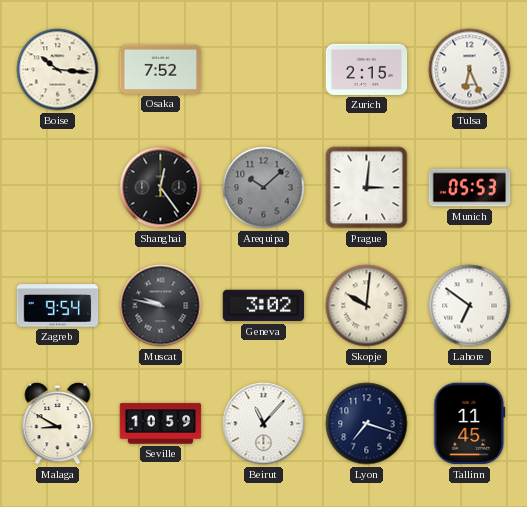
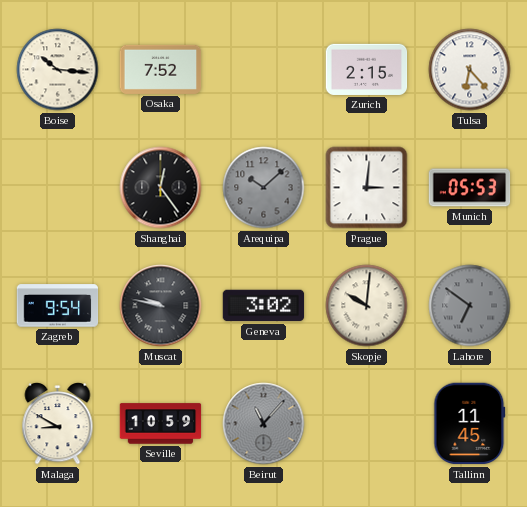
Tulsa: 6:26 -> 6:23 (470, 70)
Lahore dial: white -> grey (470, 306)
Beirut dial: white -> grey (264, 424)
Lyon: 7:18 -> none (367, 424)
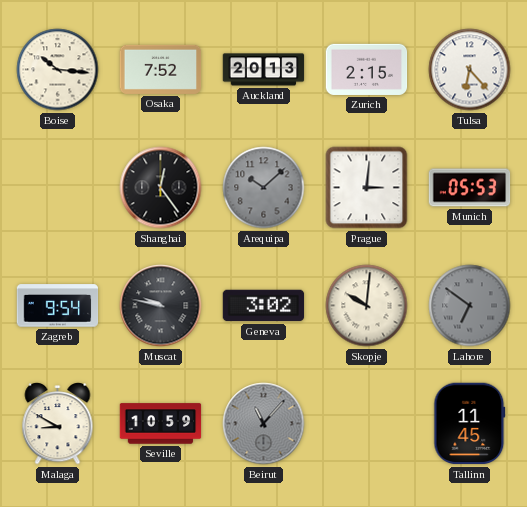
Auckland: none -> 20:13 (264, 70)
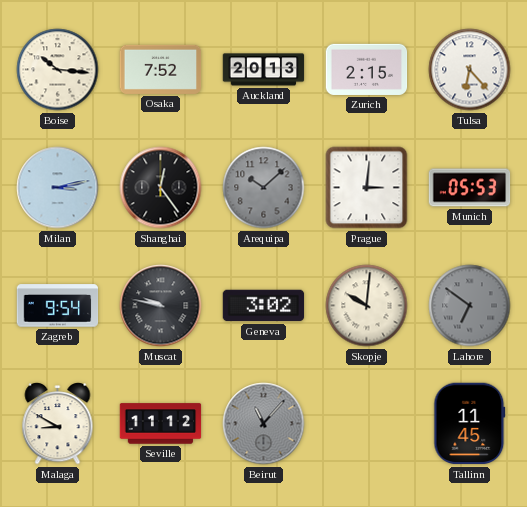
Milan: none -> 3:13 (58, 188)
Seville: 10:59 -> 11:12 (161, 424)
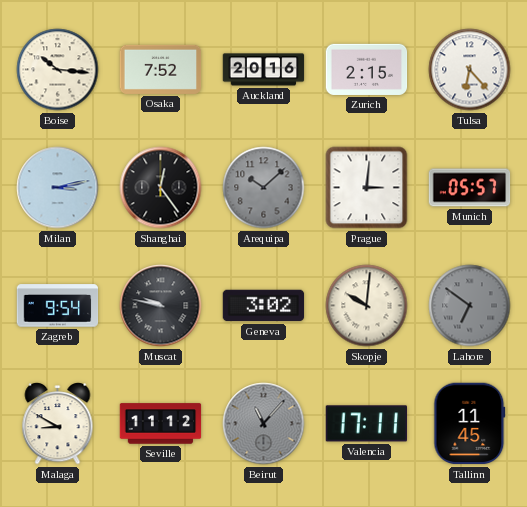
Auckland: 20:13 -> 20:16 (264, 70)
Munich: 05:53 -> 05:57 (470, 188)
Valencia: none -> 17:11 (367, 424)
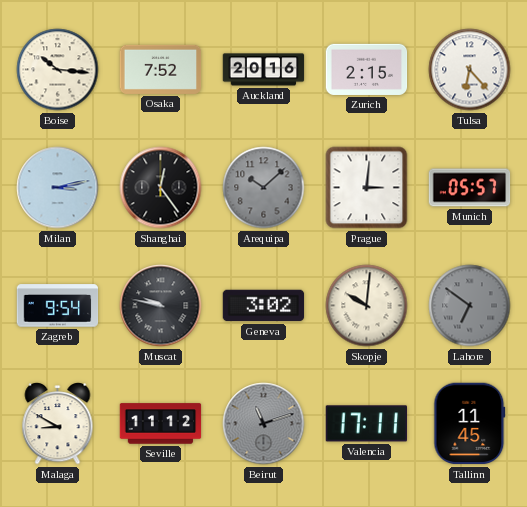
Beirut: 11:07 -> 11:12 (264, 424)
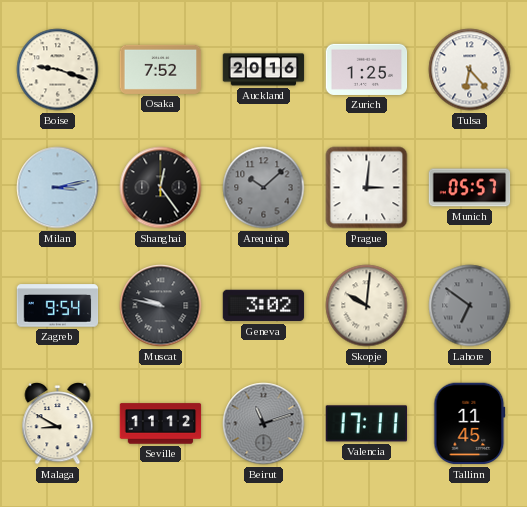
Boise: 10:16 -> 9:18 (58, 70)
Zurich: 2:15 -> 1:25 (367, 69)
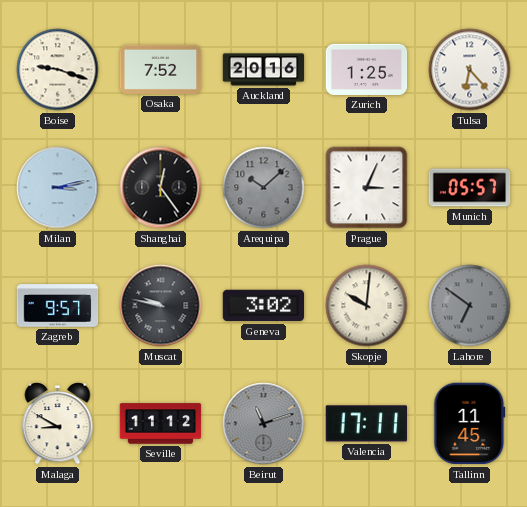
Prague: 3:01 -> 3:04 (367, 188)
Zagreb: 9:54 -> 9:57 (58, 306)
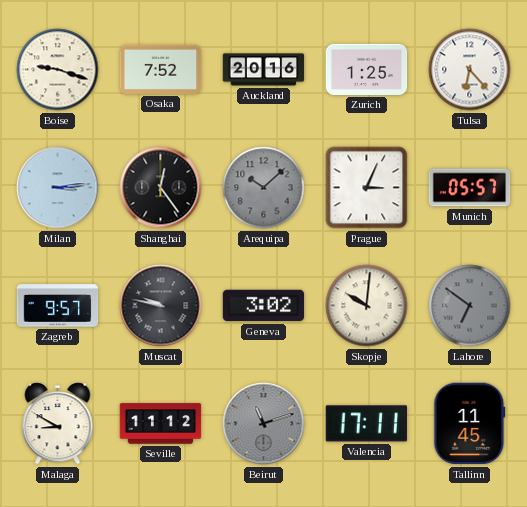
Milan: 3:13 -> 3:14 (58, 188)
